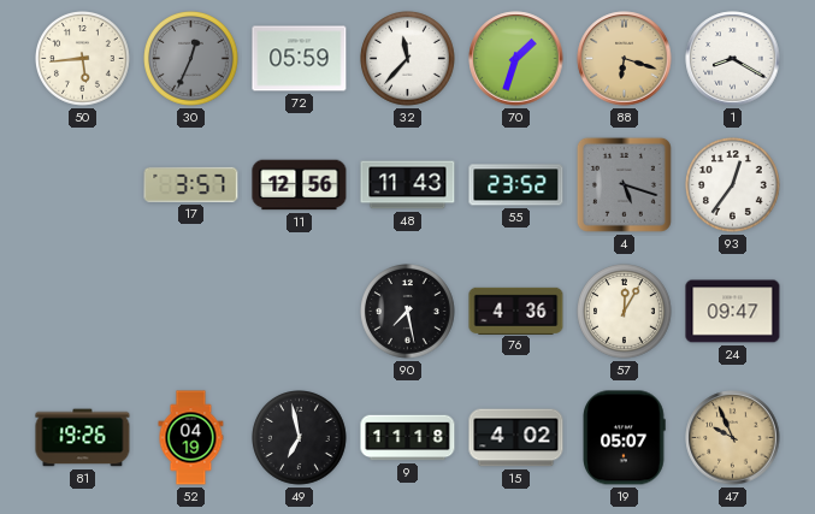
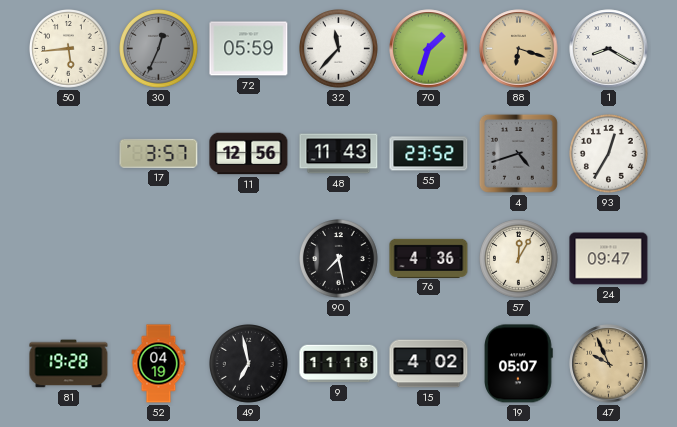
4: 5:18 -> 4:42 (518, 153)
93: 12:36 -> 12:35 (609, 154)
81: 19:26 -> 19:28 (69, 364)
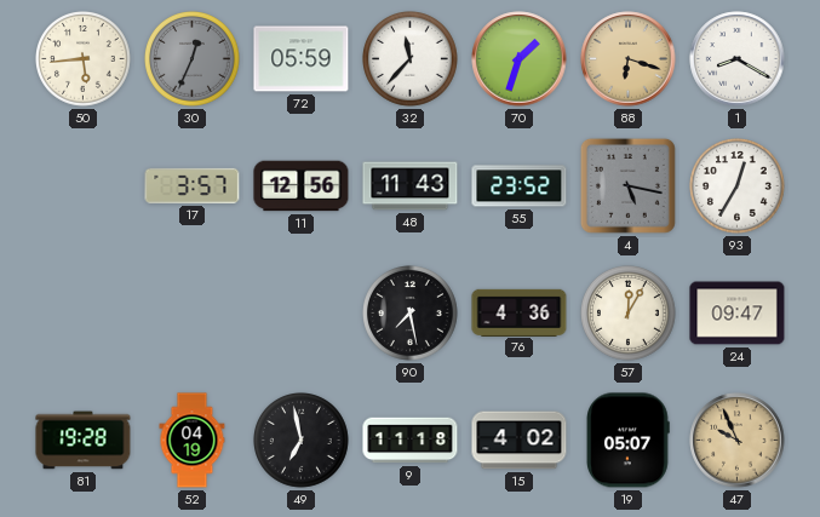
4: 4:42 -> 5:17 (627, 185)
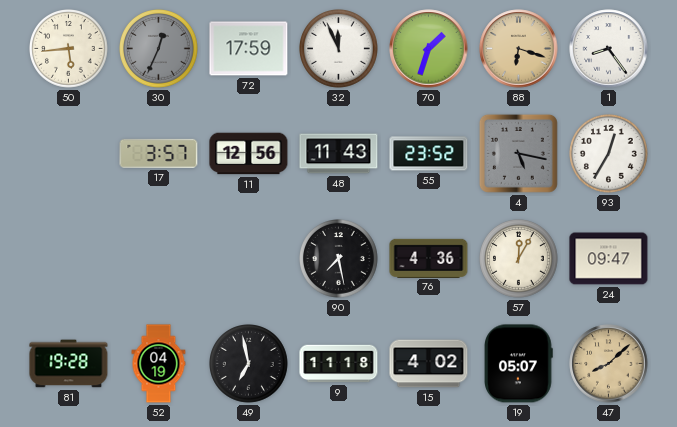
72: 05:59 -> 17:59 (249, 49)
32: 11:37 -> 11:56 (339, 49)
1: 8:20 -> 8:24 (609, 49)
47: 9:56 -> 8:08 (609, 364)
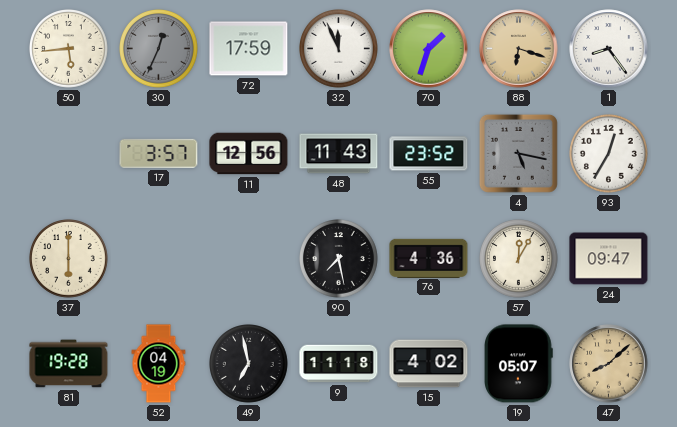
37: none -> 6:00 (69, 259)
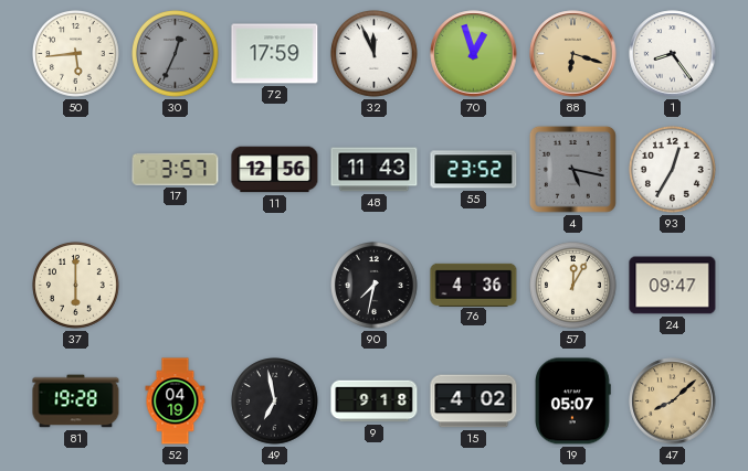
70: 1:33 -> 12:57 (474, 54)
90: 7:28 -> 7:32 (375, 286)
9: 11:18 -> 9:18 (375, 402)
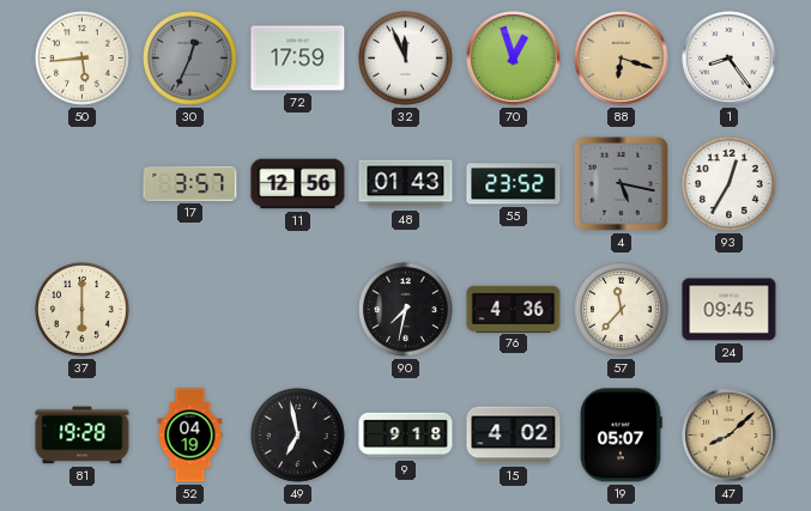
48: 11:43 -> 01:43 (406, 184)
57: 12:05 -> 11:37 (622, 310)
24: 09:47 -> 09:45 (730, 310)
